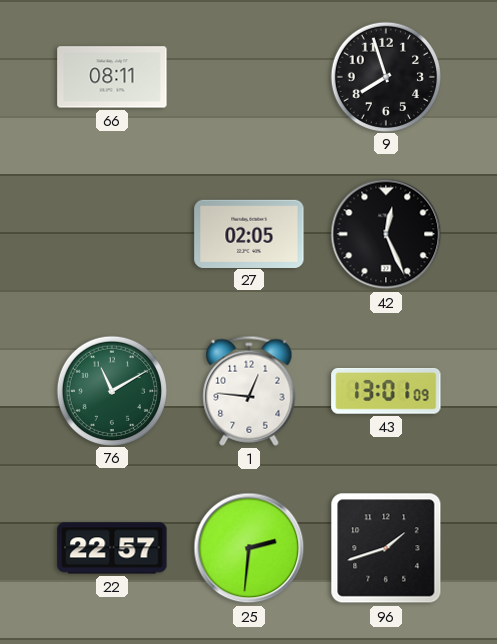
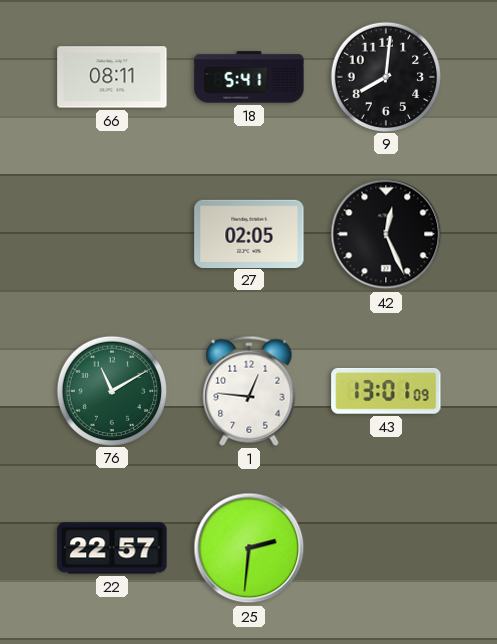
18: none -> 5:41 (249, 77)
9: 7:57 -> 8:01 (385, 76)
96: 1:42 -> none (386, 548)
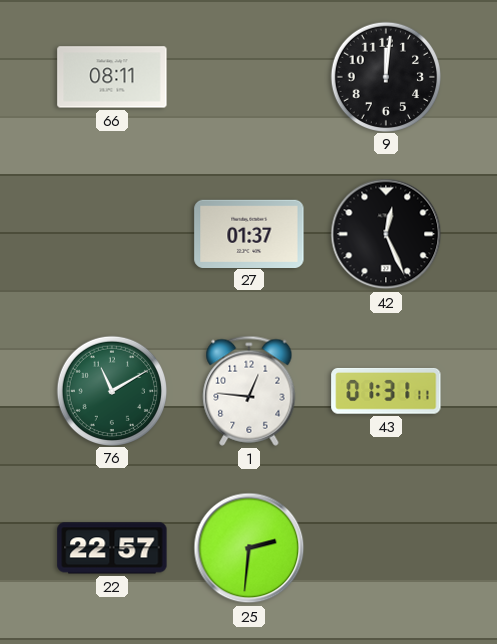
18: 5:41 -> none (249, 77)
9: 8:01 -> 12:01 (385, 76)
27: 02:05 -> 01:37 (249, 233)
43: 13:01 -> 01:31 (386, 391)
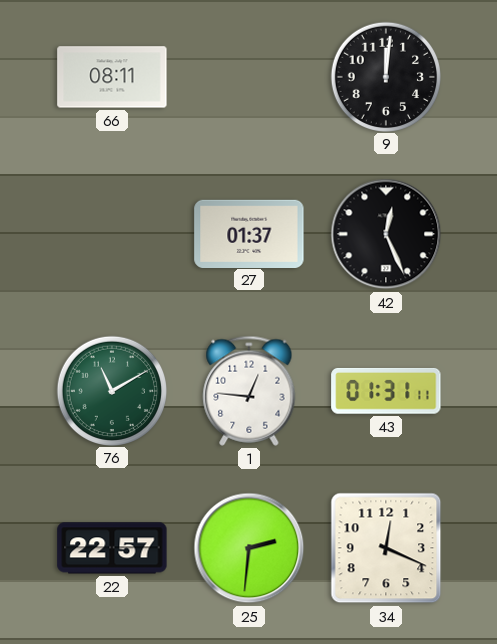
34: none -> 12:19 (386, 548)
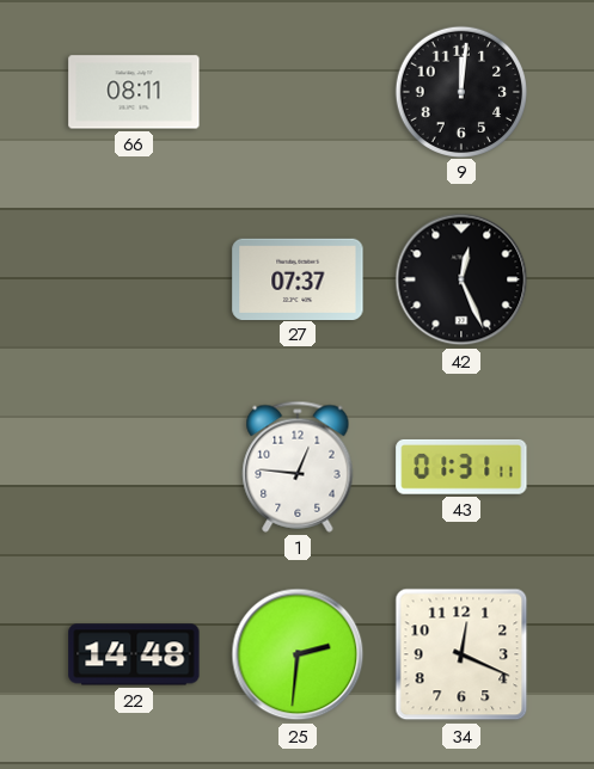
27: 01:37 -> 07:37 (298, 278)
76: 11:10 -> none (111, 390)
22: 22:57 -> 14:48 (134, 654)
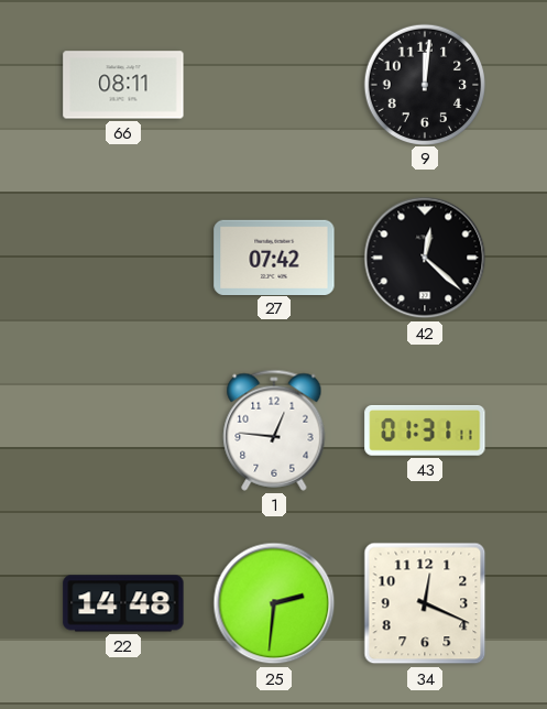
27: 07:37 -> 07:42 (274, 257)
42: 12:26 -> 12:22 (425, 258)
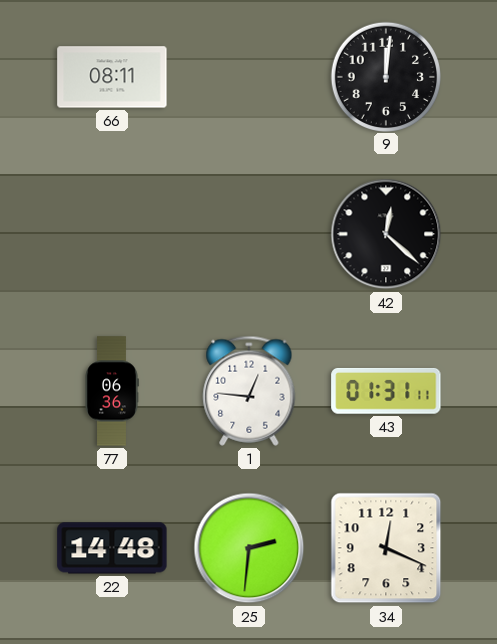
27: 07:42 -> none (274, 257)
77: none -> 06:36 (112, 391)
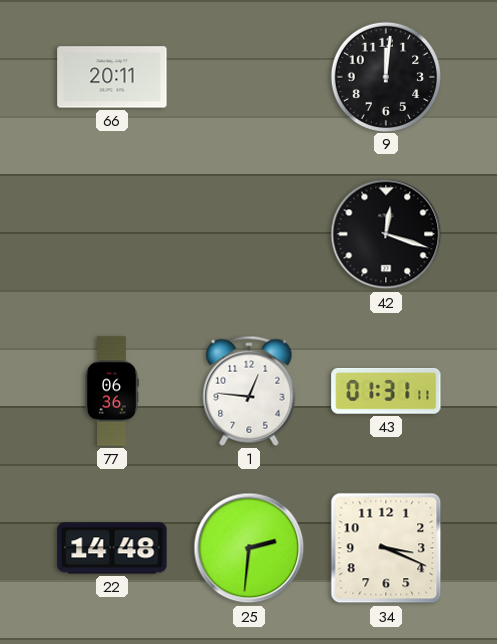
66: 08:11 -> 20:11 (112, 77)
42: 12:22 -> 12:18 (386, 234)
34: 12:19 -> 3:19 (386, 548)
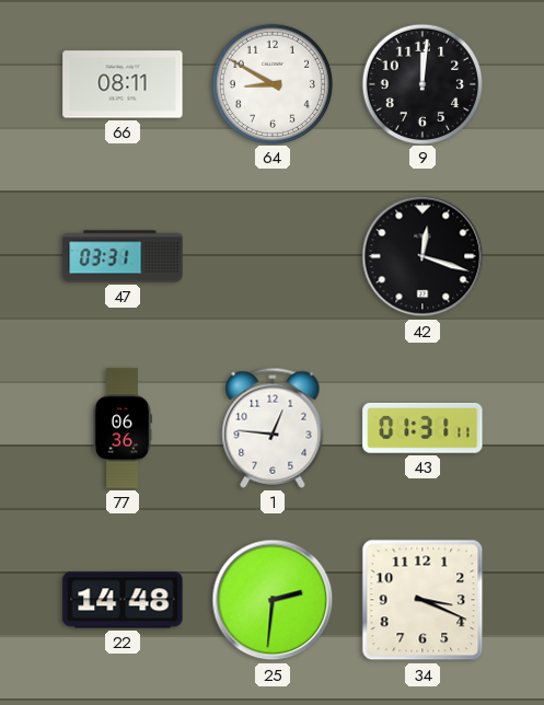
66: 20:11 -> 08:11 (123, 84)
64: none -> 8:50 (271, 83)
47: none -> 03:31 (123, 256)
